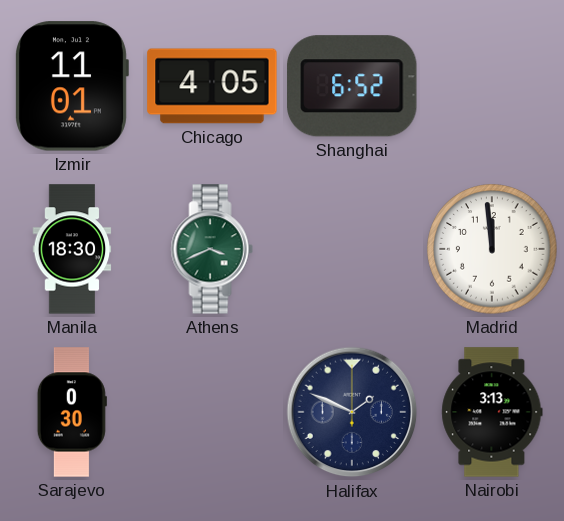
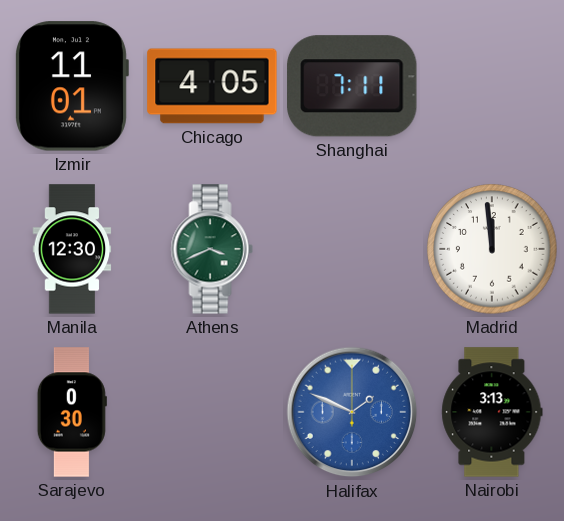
Shanghai: 6:52 -> 7:11 (353, 86)
Manila: 18:30 -> 12:30 (72, 249)
Halifax dial: navy -> blue (352, 412)
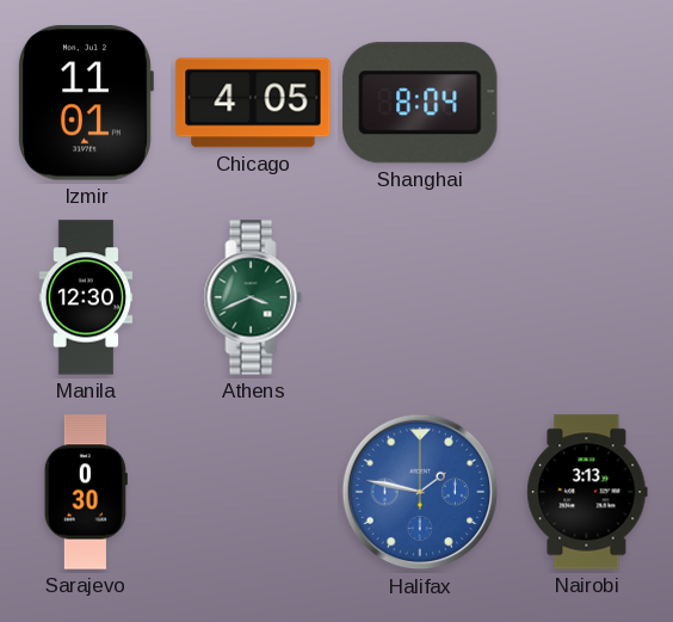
Shanghai: 7:11 -> 8:04 (421, 103)
Madrid: 11:59 -> none (492, 249)
Halifax: 1:49 -> 1:47 (420, 492)
